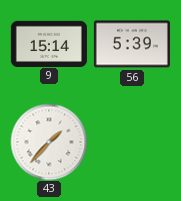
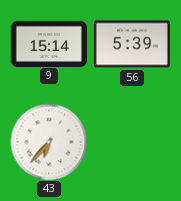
43: 1:37 -> 6:37 (49, 142)
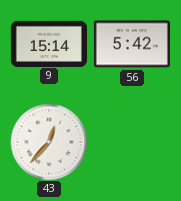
56: 5:39 -> 5:42 (132, 44)
43: 6:37 -> 12:37 (49, 142)
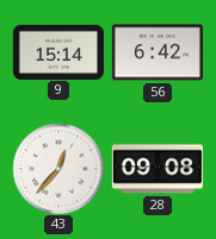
56: 5:42 -> 6:42 (158, 52)
28: none -> 09:08 (158, 169)
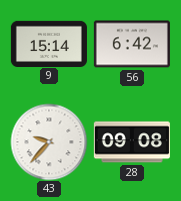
43: 12:37 -> 9:37 (49, 142)
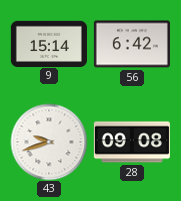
43: 9:37 -> 9:42 (49, 142)
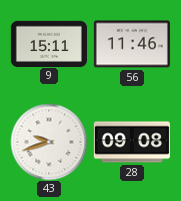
9: 15:14 -> 15:11 (49, 43)
56: 6:42 -> 11:46 (132, 44)
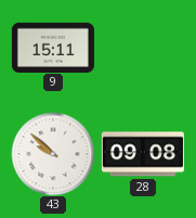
56: 11:46 -> none (132, 44)
43: 9:42 -> 9:52 (53, 154)
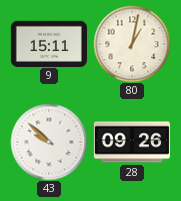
80: none -> 1:02 (132, 44)
28: 09:08 -> 09:26 (132, 142)
